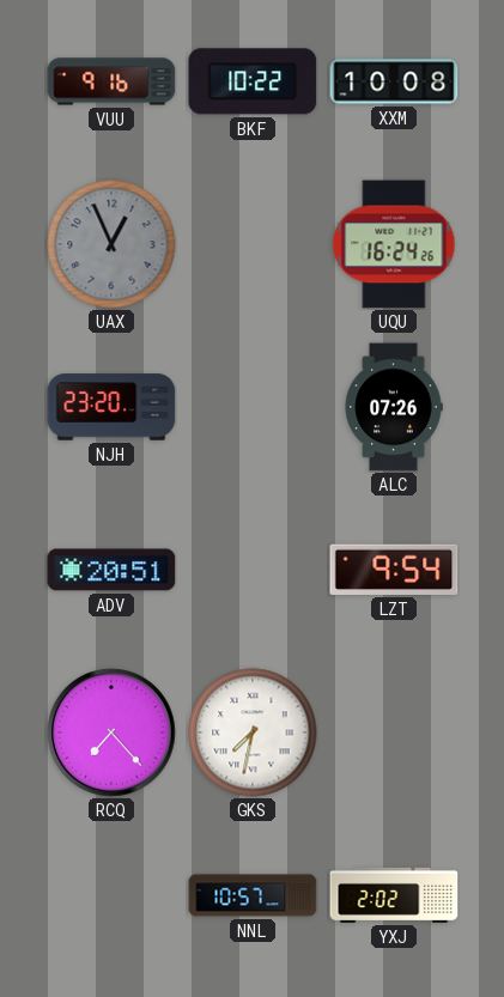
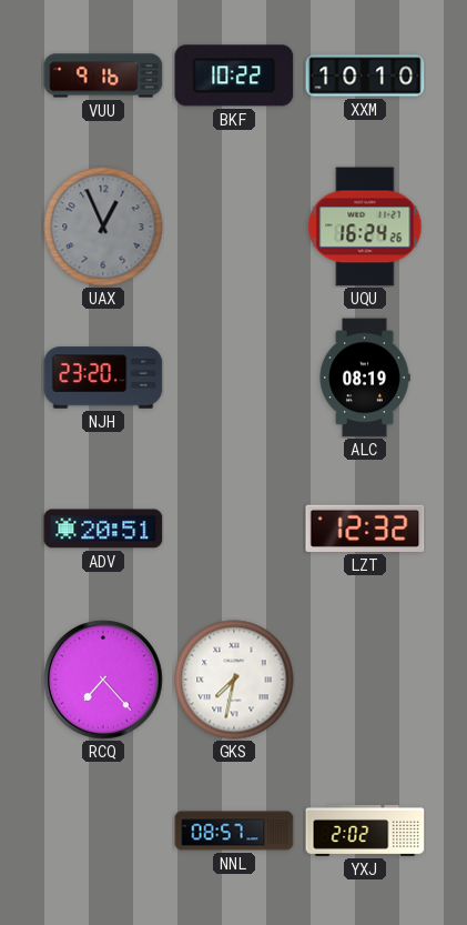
XXM: 10:08 -> 10:10 (365, 76)
ALC: 07:26 -> 08:19 (365, 378)
LZT: 9:54 -> 12:32 (365, 529)
NNL: 10:57 -> 08:57 (234, 831)
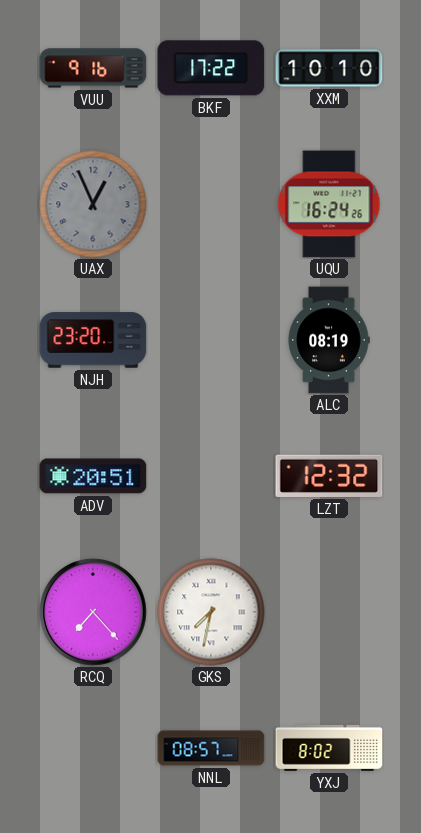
BKF: 10:22 -> 17:22 (211, 68)
YXJ: 2:02 -> 8:02 (329, 748)
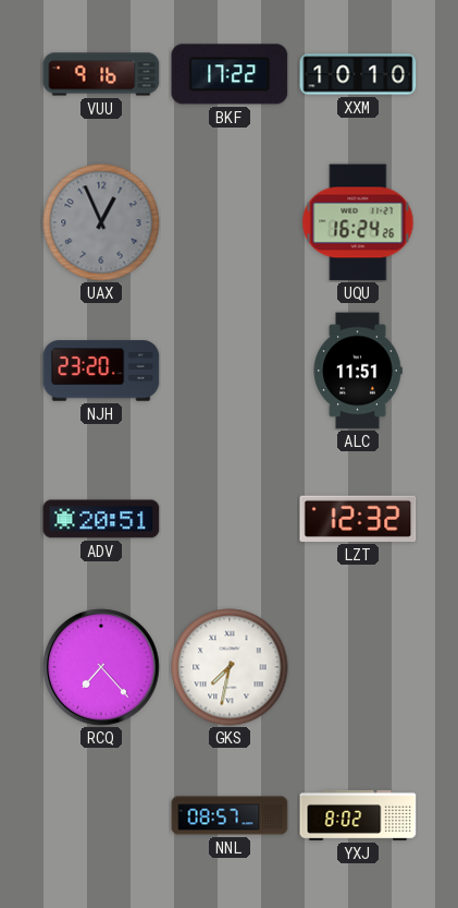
ALC: 08:19 -> 11:51 (358, 371)
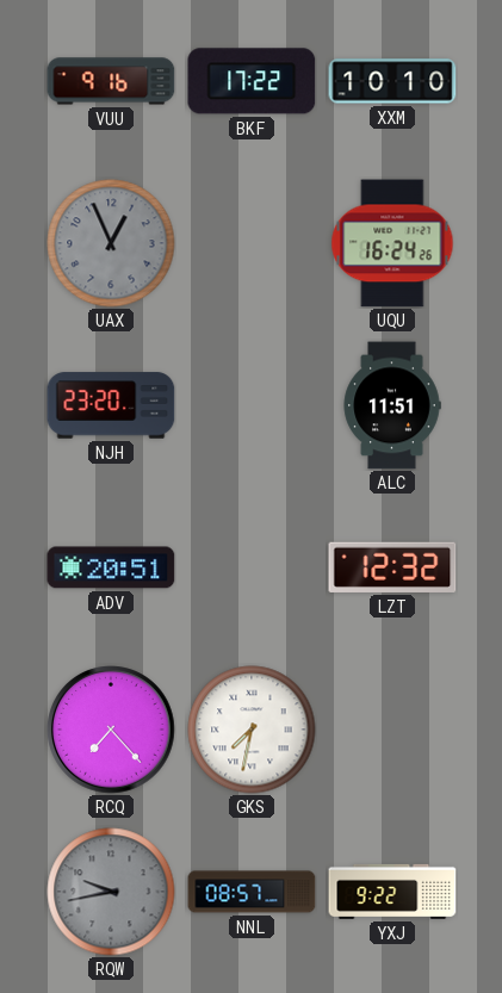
RQW: none -> 9:43 (111, 892)
YXJ: 8:02 -> 9:22 (392, 892)
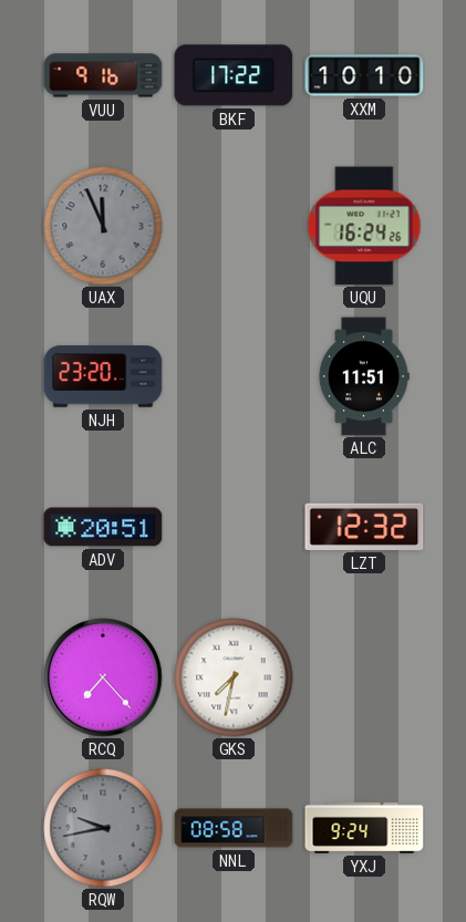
UAX: 12:56 -> 11:56 (103, 226)
NNL: 08:57 -> 08:58 (234, 828)
YXJ: 9:22 -> 9:24 (364, 828)
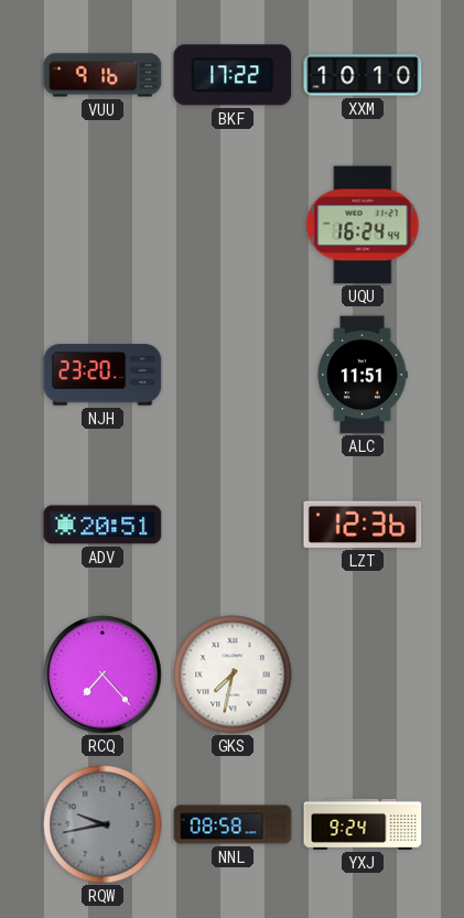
UAX: 11:56 -> none (103, 226)
UQU: 16:24:26 -> 16:24:44 (363, 225)
LZT: 12:32 -> 12:36 (363, 525)
